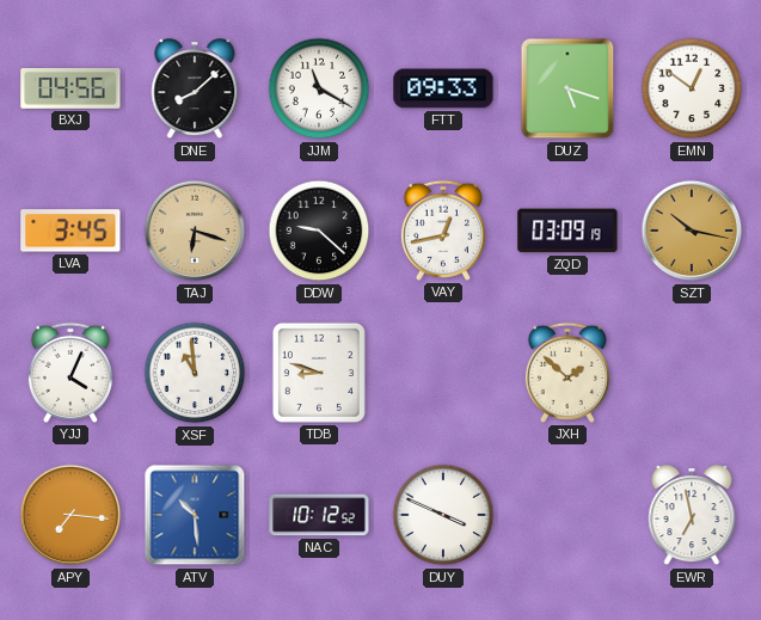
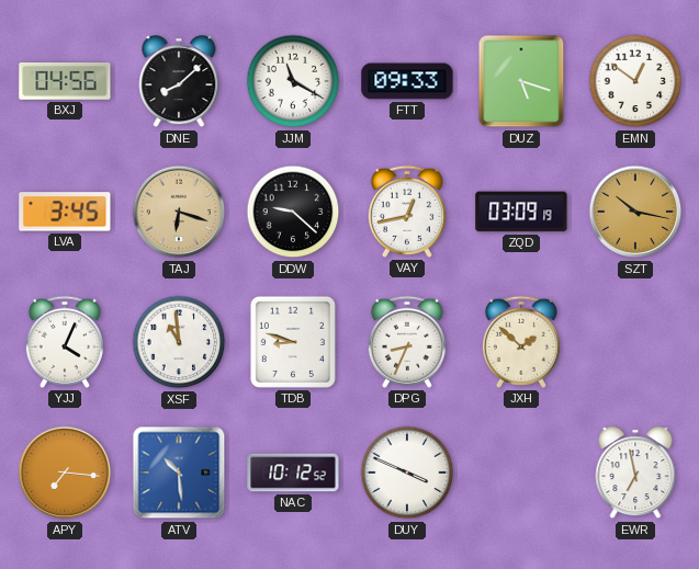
DPG: none -> 8:34 (407, 342)
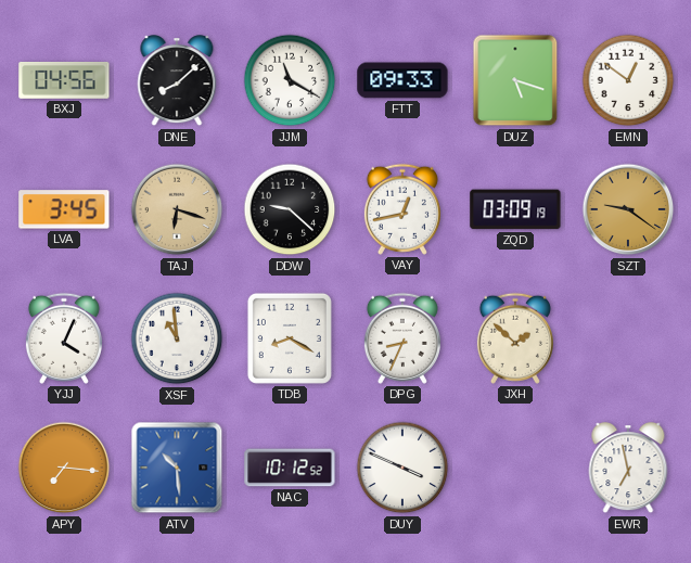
SZT: 10:17 -> 9:21 (628, 209)
TDB: 8:48 -> 8:20 (290, 338)
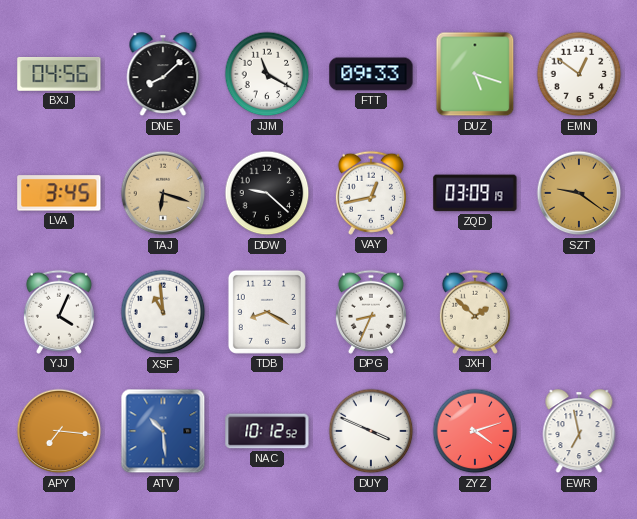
ZYZ: none -> 4:12 (475, 431)
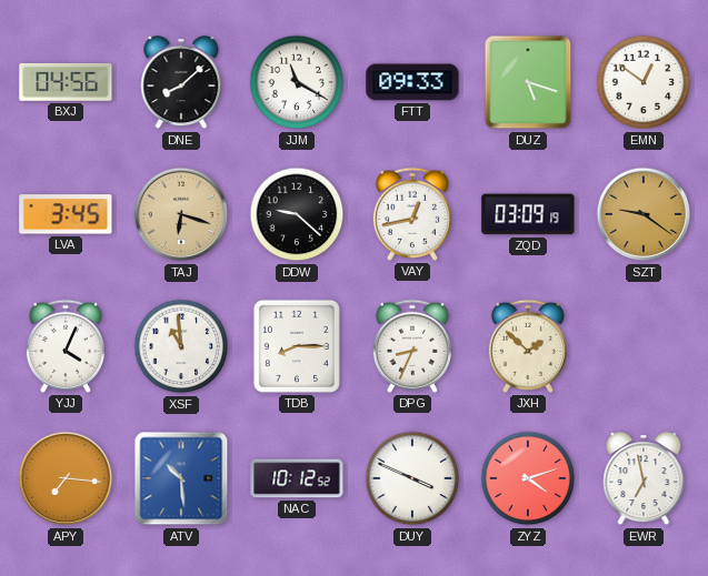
TDB: 8:20 -> 8:15 (297, 346)
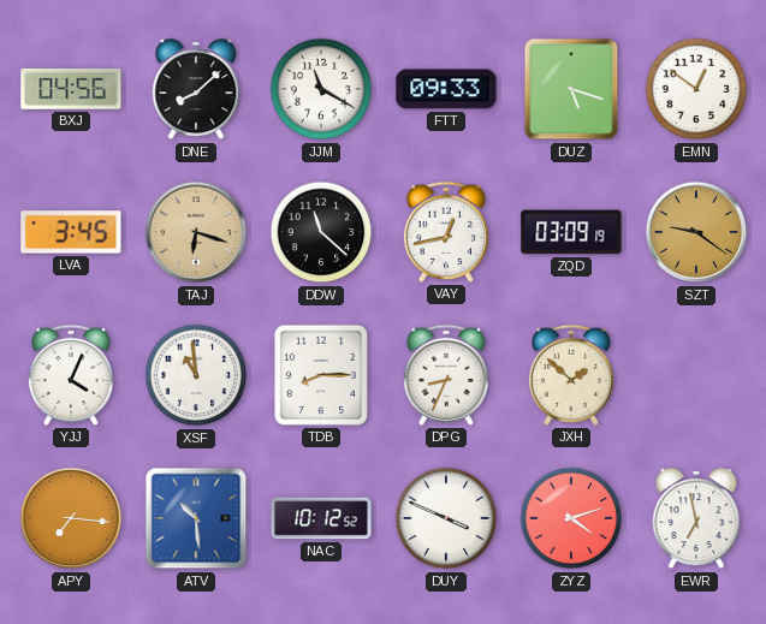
DDW: 9:22 -> 11:22 (321, 232)
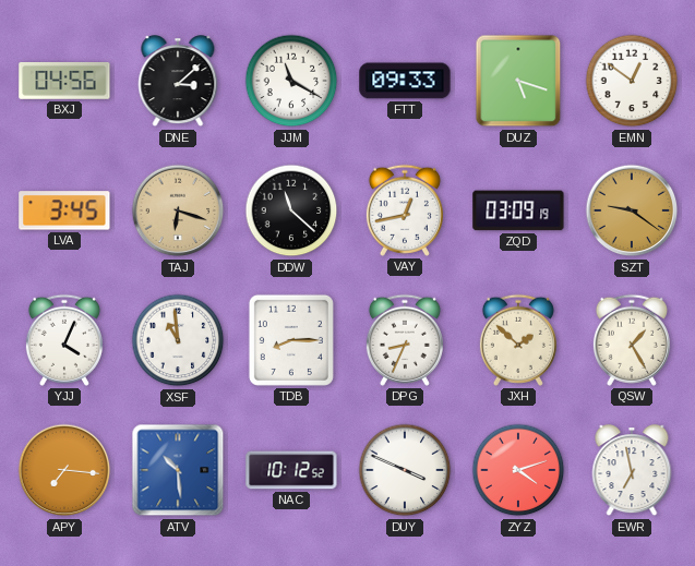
DNE: 8:08 -> 3:08 (178, 82)
QSW: none -> 1:25 (632, 340)
